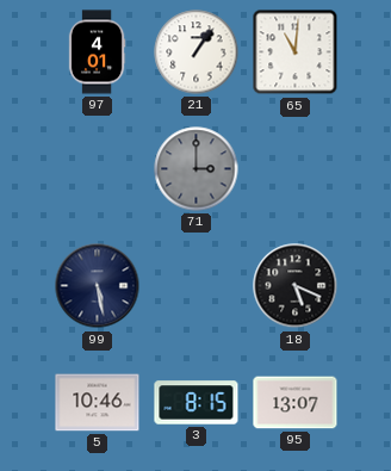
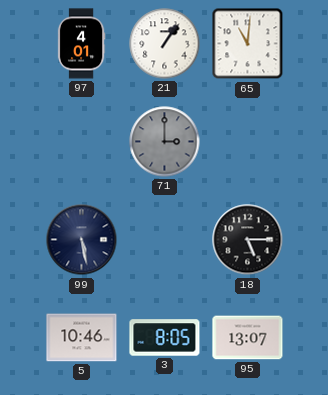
18: 5:19 -> 5:15 (248, 240)
3: 8:15 -> 8:05 (165, 338)
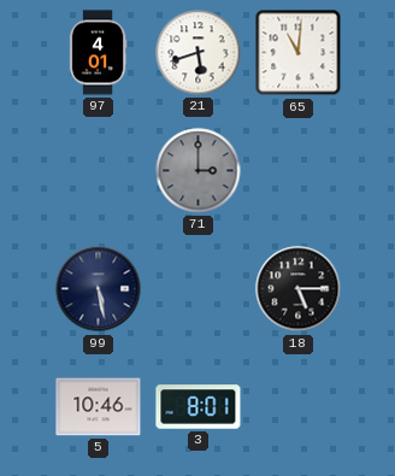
21: 1:06 -> 5:42 (199, 53)
3: 8:05 -> 8:01 (199, 407)
95: 13:07 -> none (248, 338)
